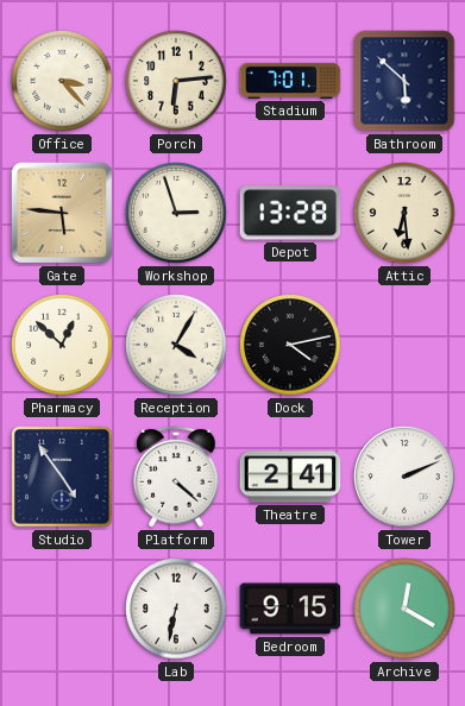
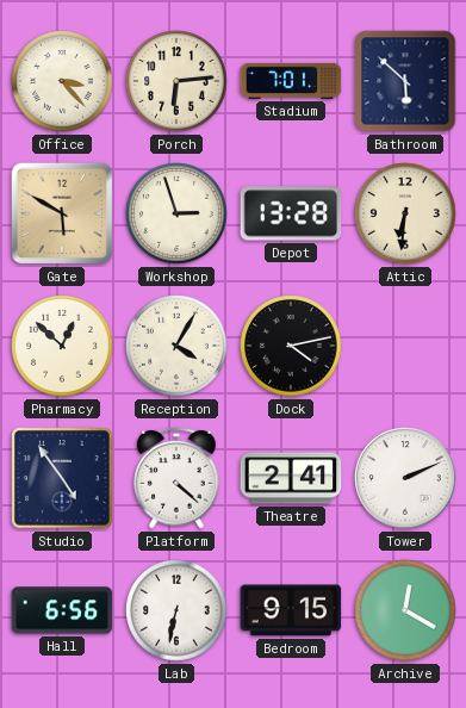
Gate: 5:46 -> 5:50 (62, 213)
Attic: 6:29 -> 6:31 (405, 213)
Hall: none -> 6:56 (62, 610)
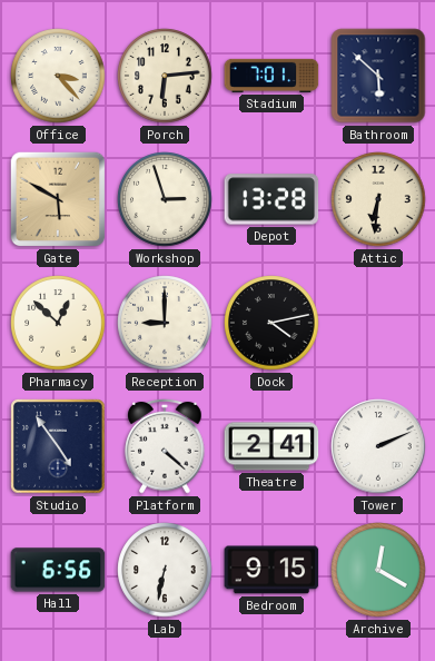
Reception: 4:05 -> 9:00 (165, 323)
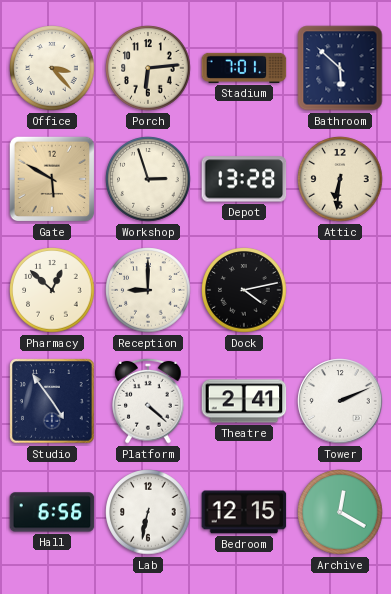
Bedroom: 9:15 -> 12:15 (244, 512)
